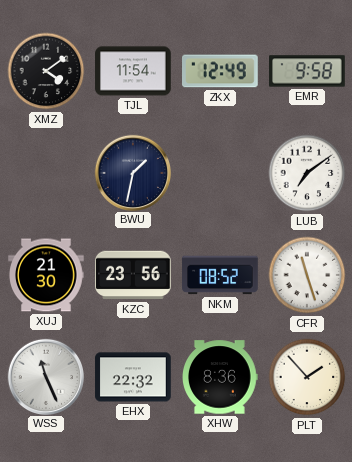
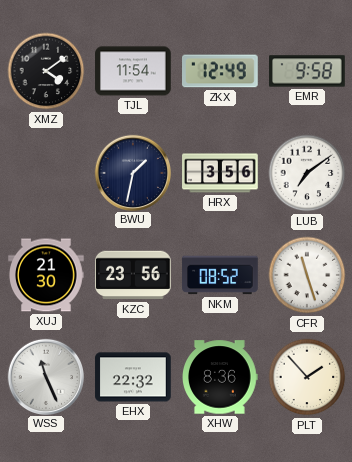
HRX: none -> 3:56 (220, 173)
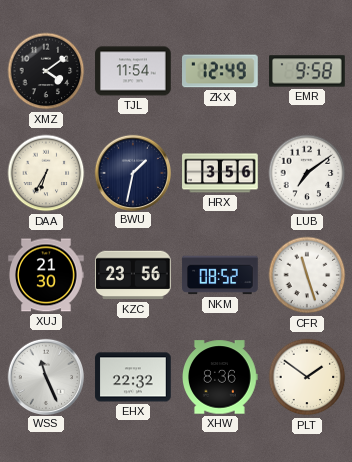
DAA: none -> 6:35 (46, 173)
PLT: 1:53 -> 1:51 (307, 377)
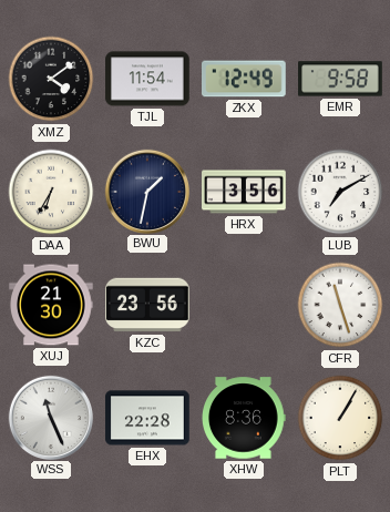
LUB: 7:09 -> 7:10 (340, 192)
NKM: 08:52 -> none (220, 275)
EHX: 22:32 -> 22:28 (147, 418)
PLT: 1:51 -> 1:05 (340, 418)
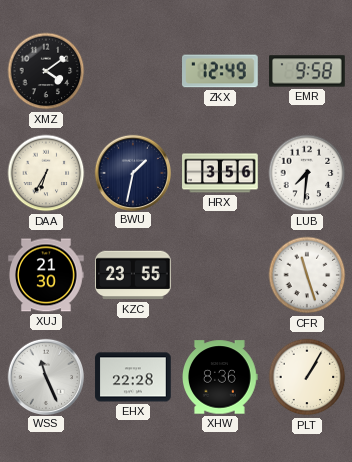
TJL: 11:54 -> none (147, 79)
LUB: 7:10 -> 7:31 (307, 173)
KZC: 23:56 -> 23:55 (134, 275)
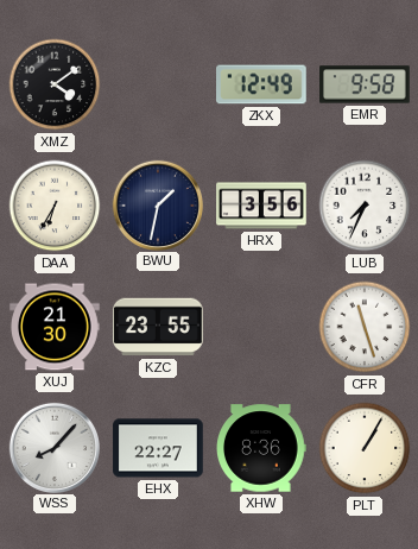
LUB: 7:31 -> 7:34 (365, 206)
WSS: 11:26 -> 8:07 (53, 447)
EHX: 22:28 -> 22:27 (158, 448)
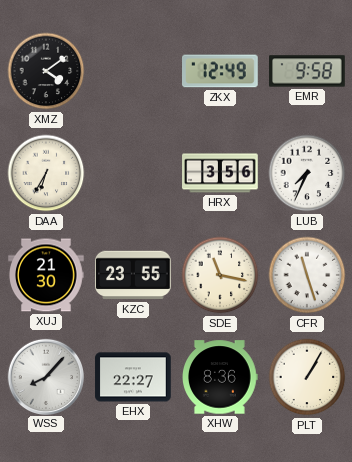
BWU: 1:32 -> none (157, 204)
SDE: none -> 11:17 (220, 275)
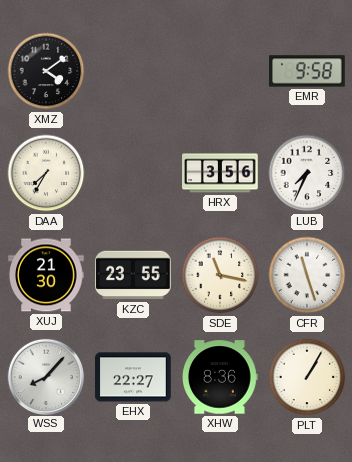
ZKX: 12:49 -> none (220, 71)
DAA: 6:35 -> 7:35 (46, 173)
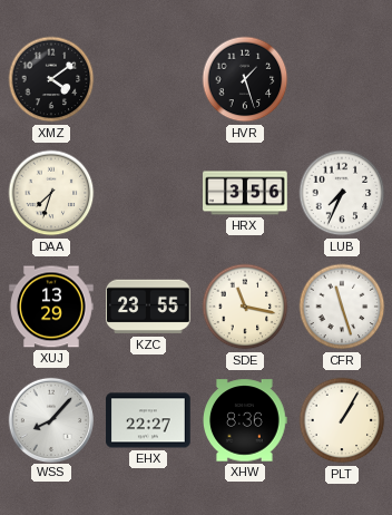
HVR: none -> 1:27 (245, 79)
EMR: 9:58 -> none (307, 71)
DAA: 7:35 -> 7:33 (51, 193)
XUJ: 21:30 -> 13:29 (51, 307)
